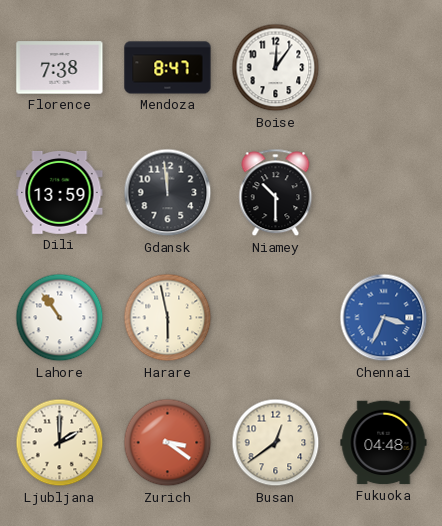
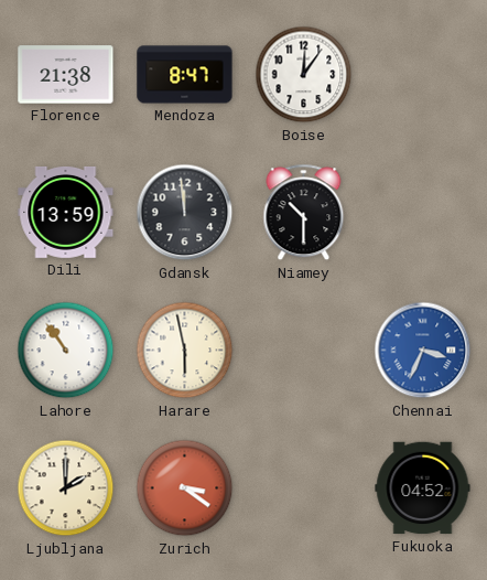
Florence: 7:38 -> 21:38 (66, 75)
Busan: 12:39 -> none (276, 443)
Fukuoka: 04:48 -> 04:52 (423, 488)
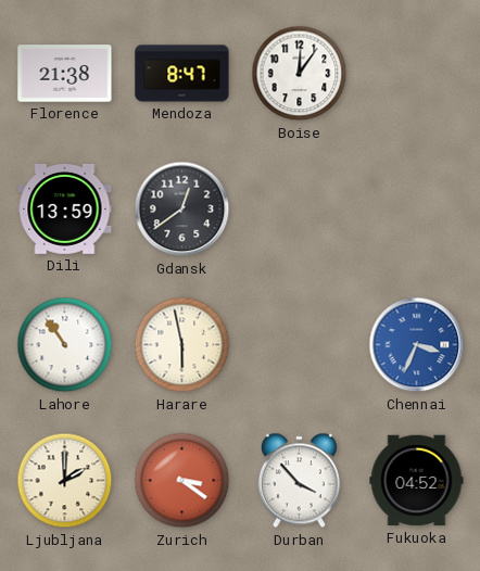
Gdansk: 11:59 -> 12:39 (182, 210)
Niamey: 10:30 -> none (304, 213)
Durban: none -> 3:53 (299, 481)
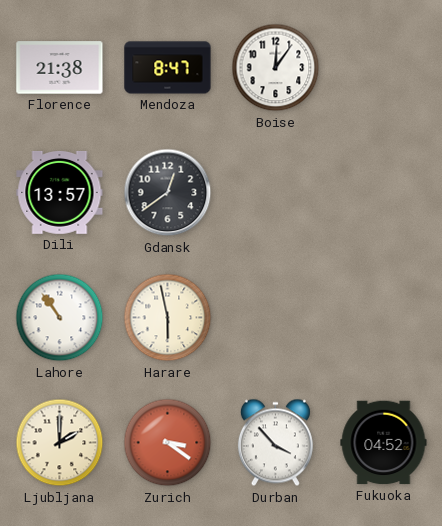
Dili: 13:59 -> 13:57 (60, 192)
Chennai: 3:34 -> none (417, 345)
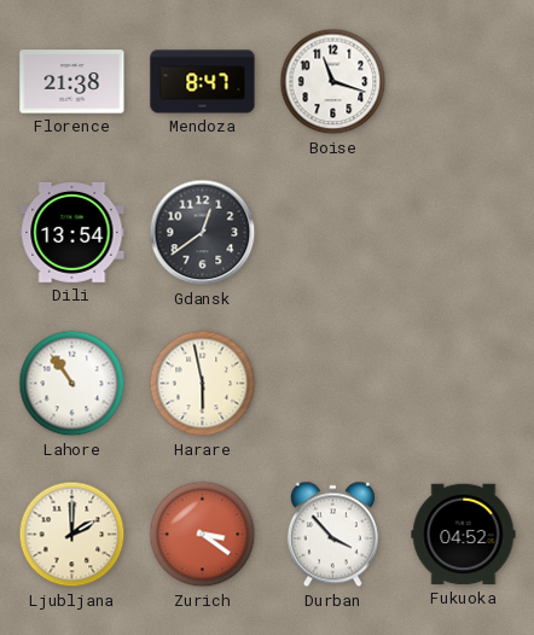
Boise: 12:06 -> 11:18 (333, 82)
Dili: 13:57 -> 13:54 (72, 232)
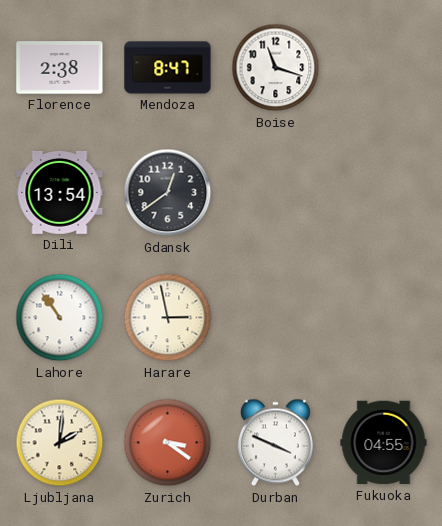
Florence: 21:38 -> 2:38 (60, 68)
Harare: 5:58 -> 2:58 (168, 318)
Ljubljana: 2:00 -> 2:01 (60, 443)
Durban: 3:53 -> 3:49 (275, 443)
Fukuoka: 04:52 -> 04:55 (384, 443)
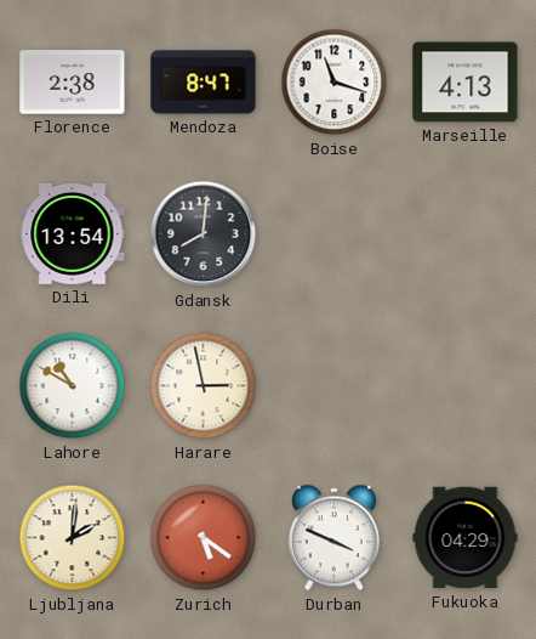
Marseille: none -> 4:13 (466, 83)
Gdansk: 12:39 -> 8:01 (204, 234)
Lahore: 10:54 -> 10:50 (73, 386)
Zurich: 3:21 -> 5:21 (204, 538)
Fukuoka: 04:55 -> 04:29 (466, 538)
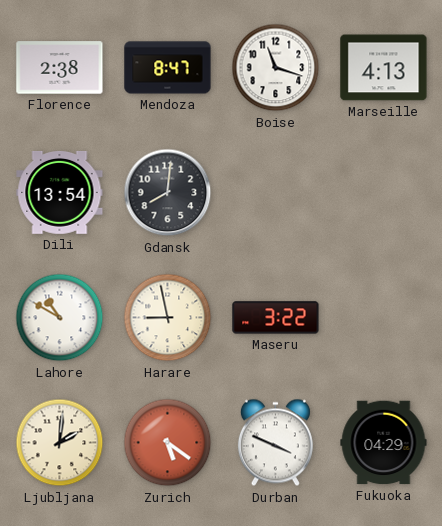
Harare: 2:58 -> 8:58 (168, 318)
Maseru: none -> 3:22 (276, 318)
